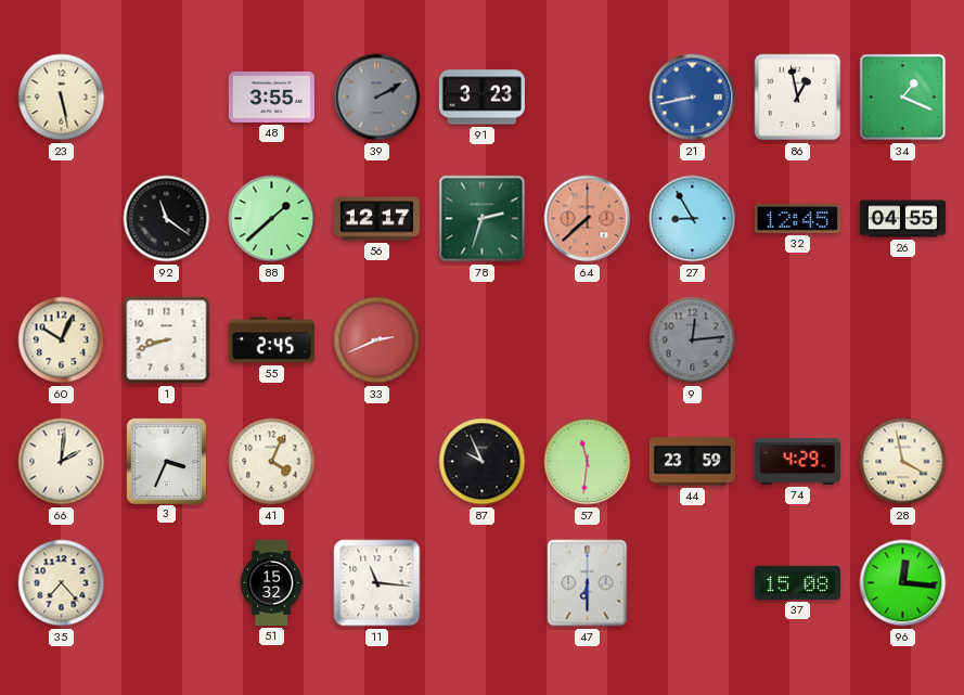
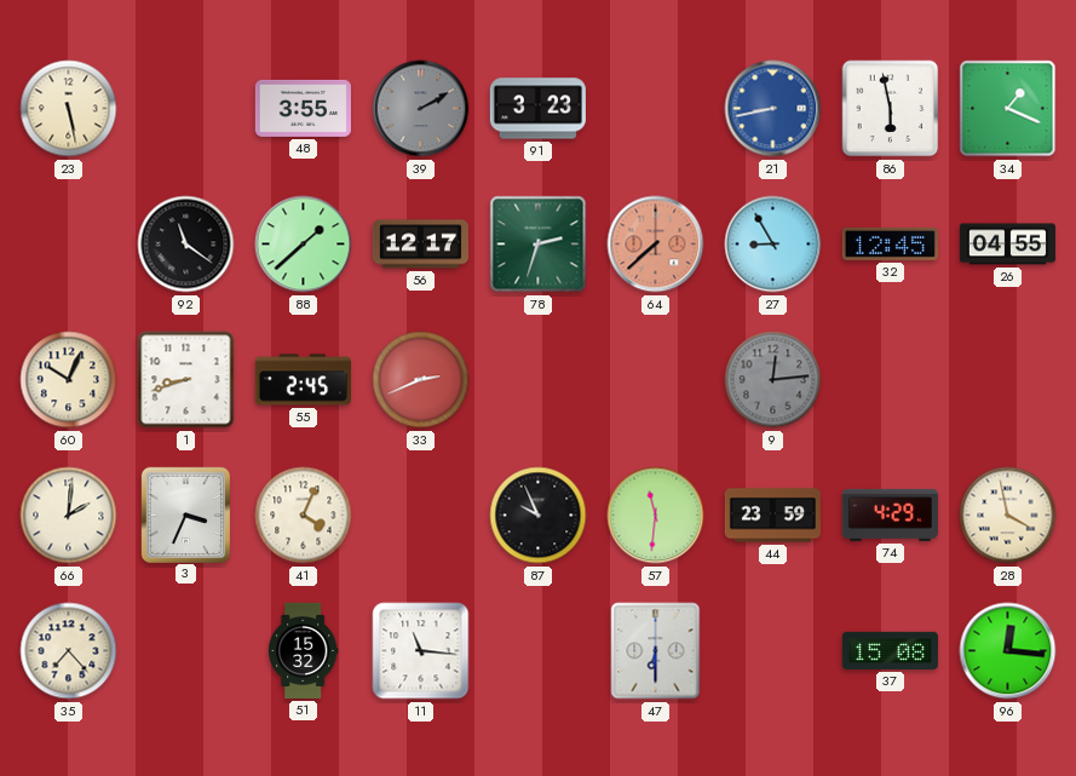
86: 12:58 -> 5:58 (891, 109)
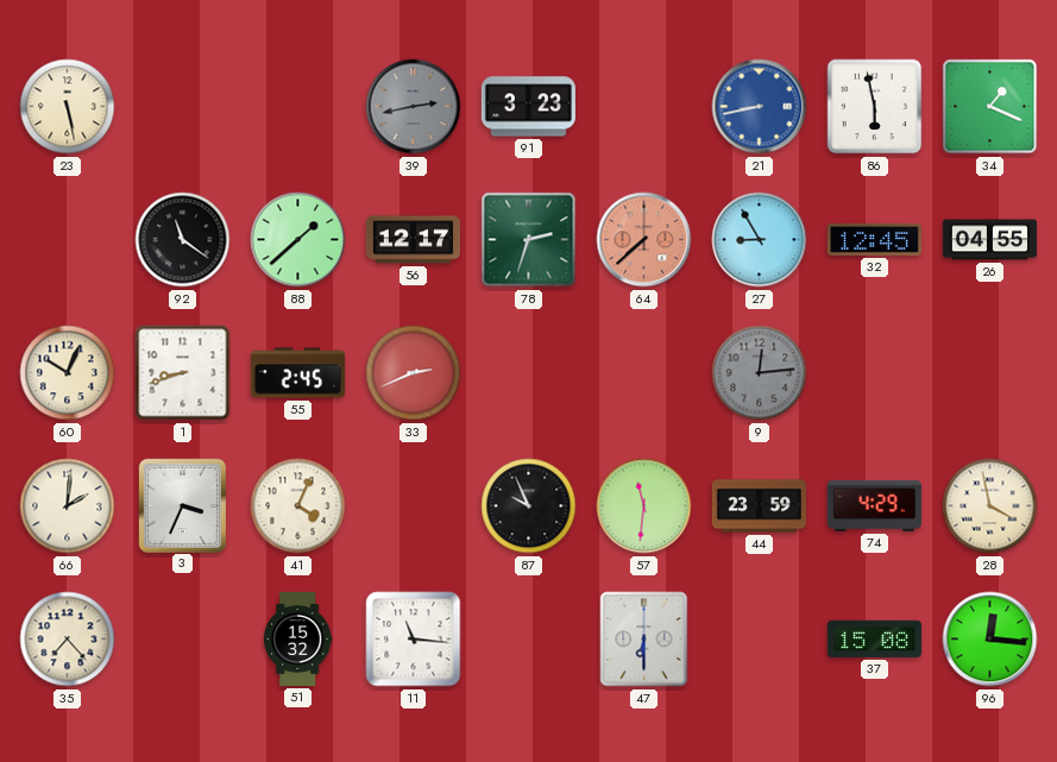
48: 3:55 -> none (303, 108)
39: 2:10 -> 2:43 (414, 107)
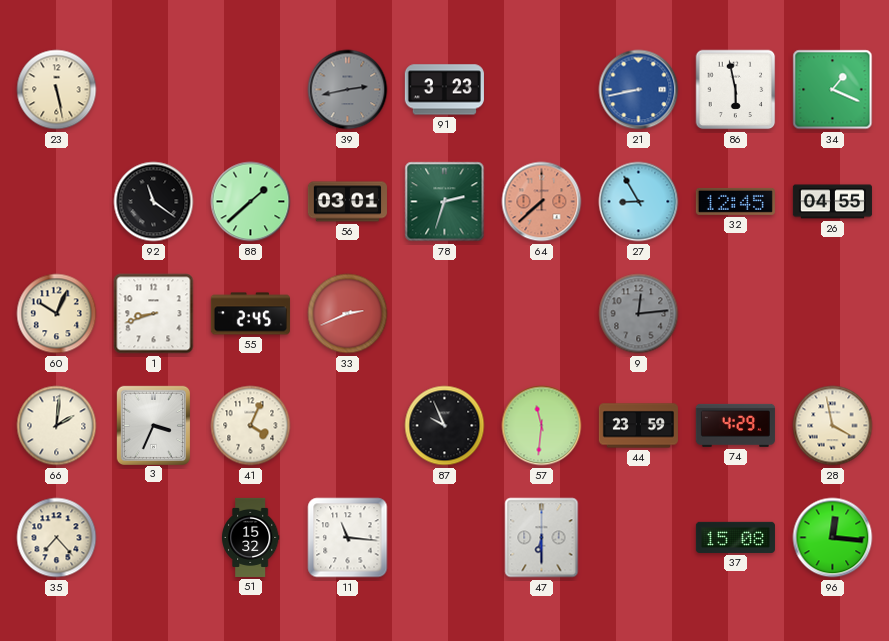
56: 12:17 -> 03:01 (347, 202)
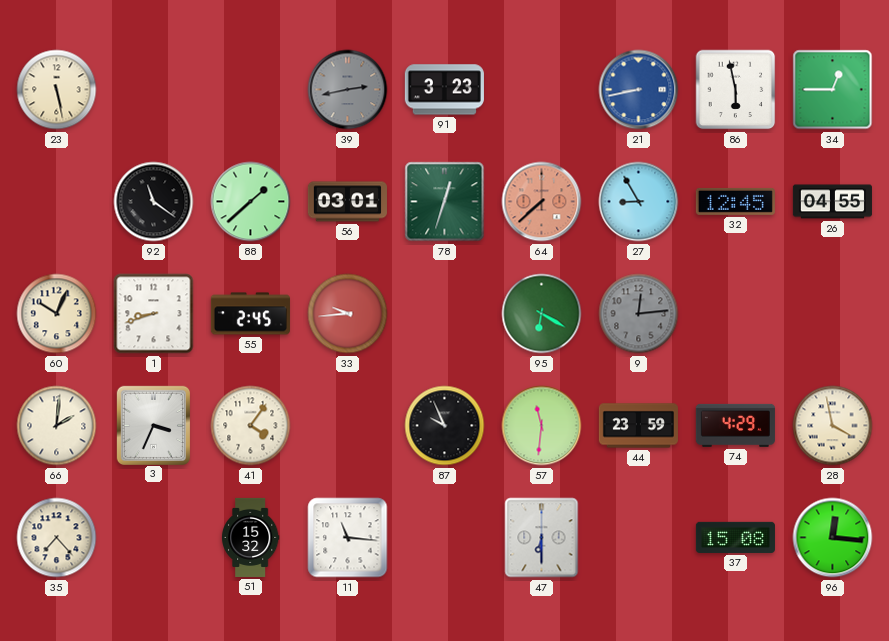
34: 1:19 -> 12:45 (833, 90)
78: 2:33 -> 12:33 (445, 202)
33: 2:41 -> 9:44 (348, 314)
95: none -> 6:20 (542, 314)
41: 4:04 -> 4:06 (251, 426)
